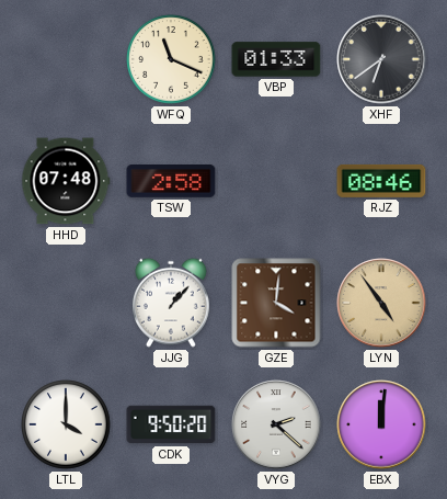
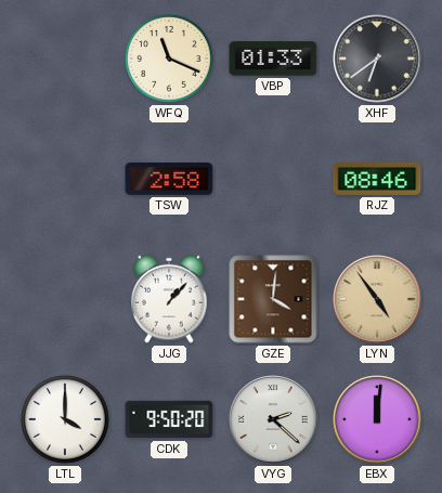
HHD: 07:48 -> none (66, 181)
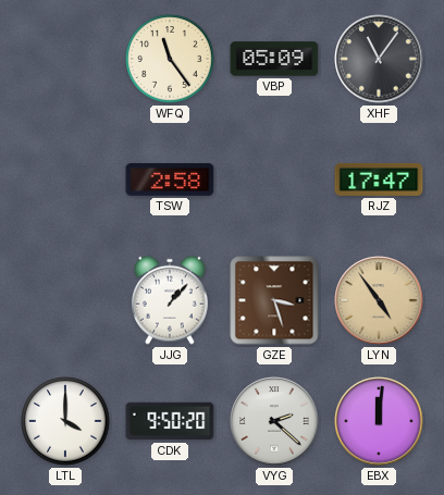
WFQ: 11:19 -> 11:24 (170, 59)
VBP: 01:33 -> 05:09 (274, 59)
XHF: 6:39 -> 11:06 (379, 59)
RJZ: 08:46 -> 17:47 (379, 180)
GZE: 4:01 -> 3:27 (274, 300)
